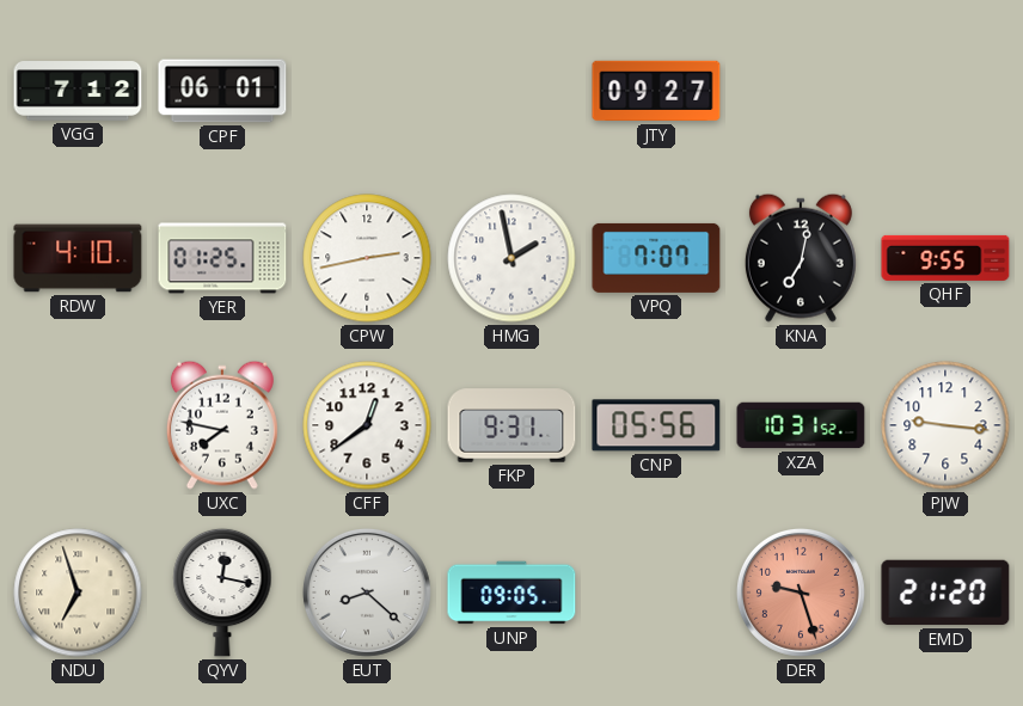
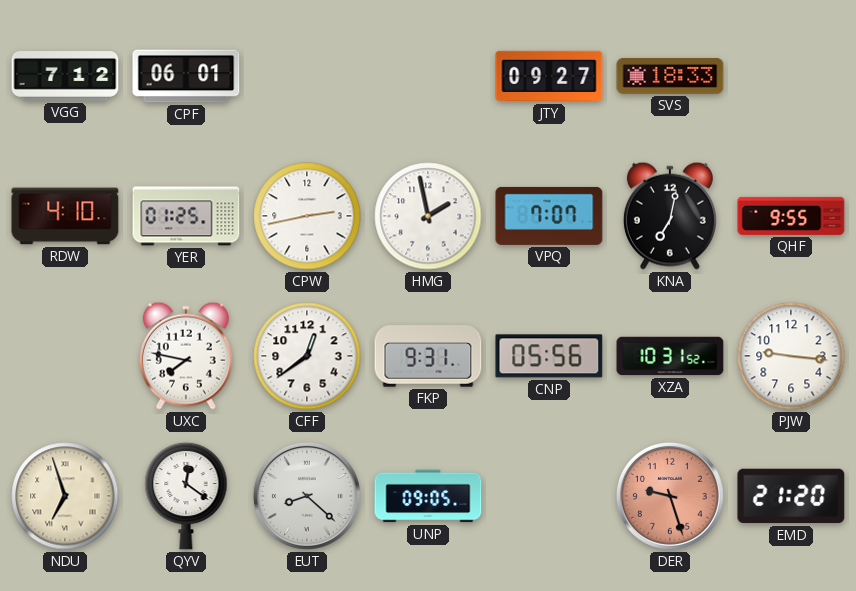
SVS: none -> 18:33 (670, 76)
QYV: 12:17 -> 12:21 (186, 496)
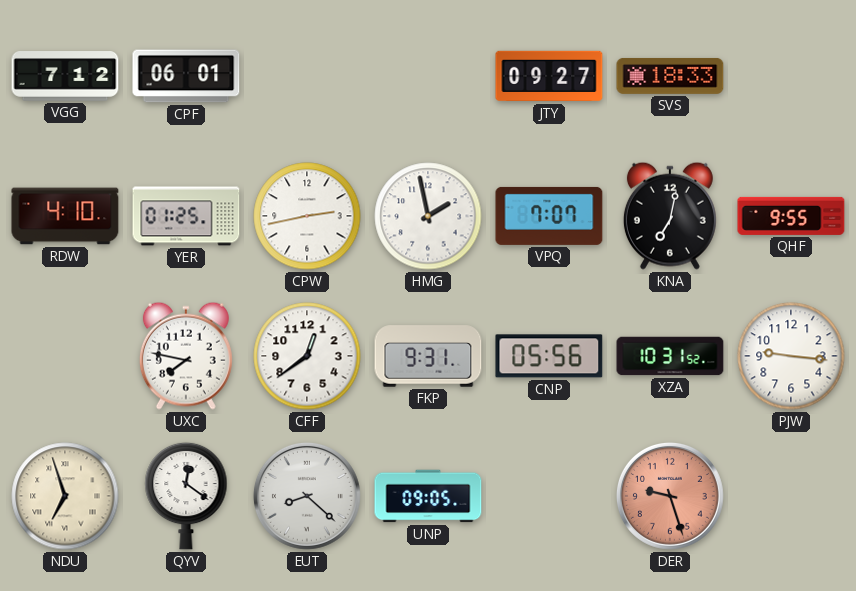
EMD: 21:20 -> none (791, 496)
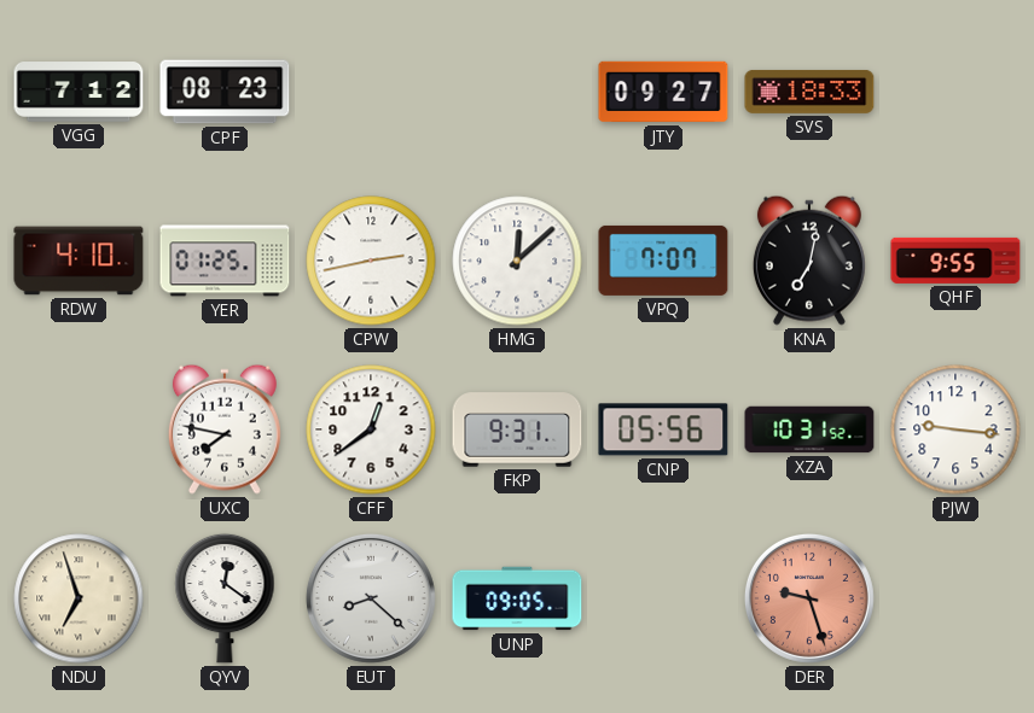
CPF: 06:01 -> 08:23 (225, 92)
HMG: 1:58 -> 12:08 (517, 261)
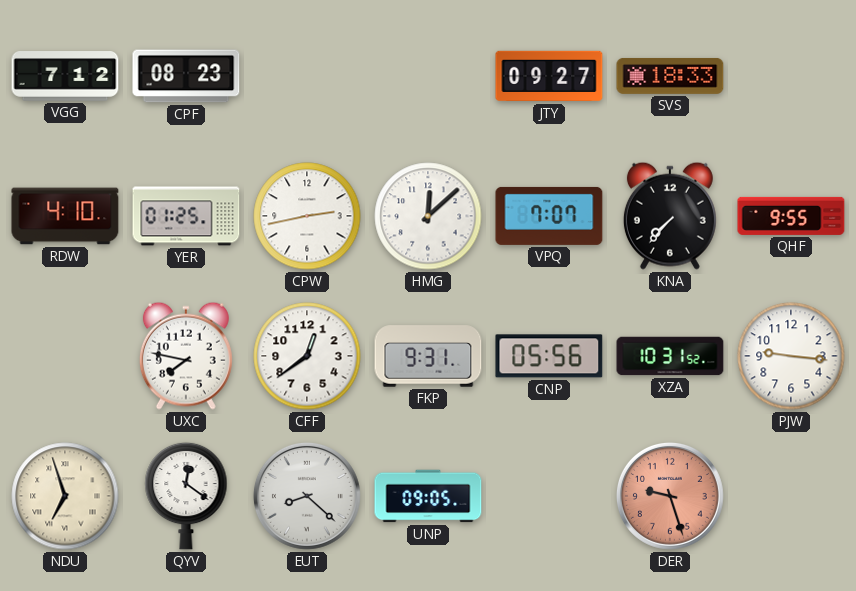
KNA: 7:02 -> 7:37 (670, 216)
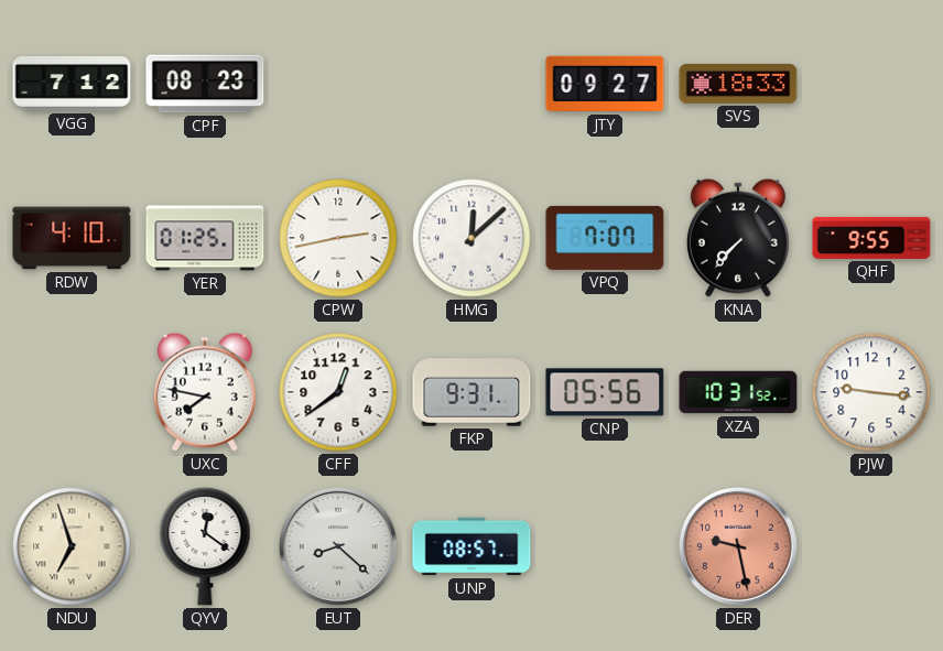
UNP: 09:05 -> 08:57 (471, 546)
DER: 9:27 -> 9:28 (738, 546)
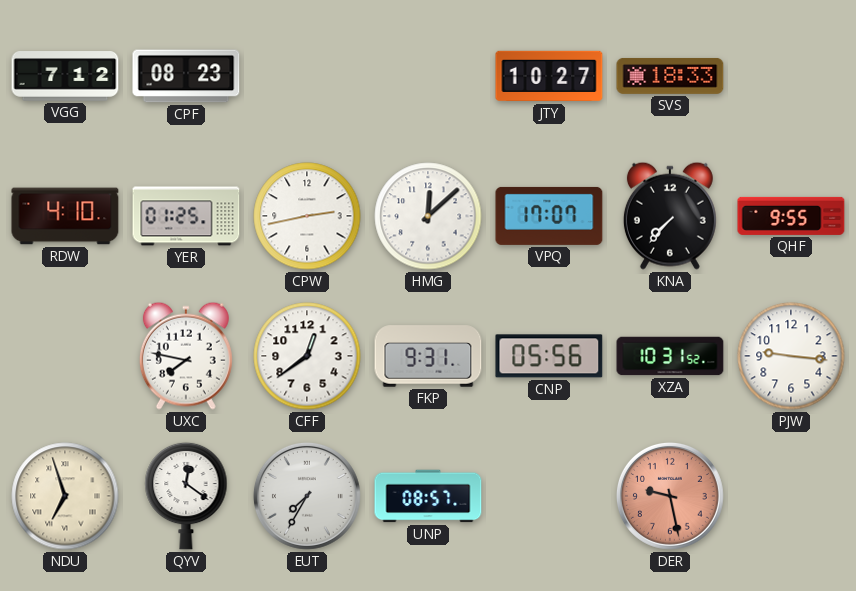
JTY: 09:27 -> 10:27 (549, 76)
VPQ: 7:07 -> 17:07 (549, 216)
EUT: 8:22 -> 7:35 (307, 496)
